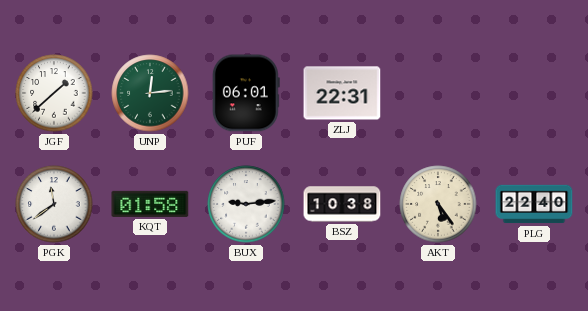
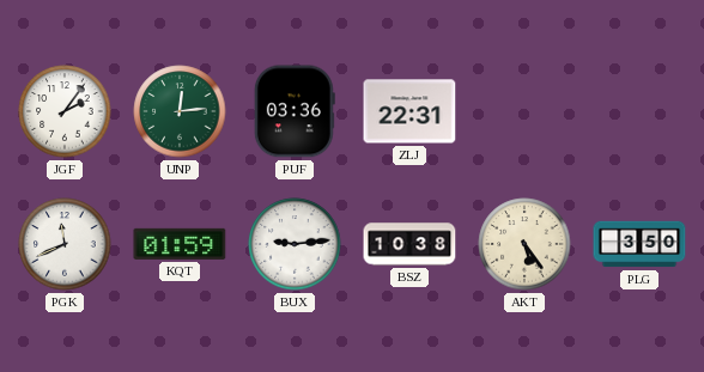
JGF: 1:38 -> 2:06 (65, 111)
PUF: 06:01 -> 03:36 (295, 111)
PGK: 11:39 -> 11:41 (65, 244)
KQT: 01:58 -> 01:59 (180, 244)
PLG: 22:40 -> 3:50 (639, 244)
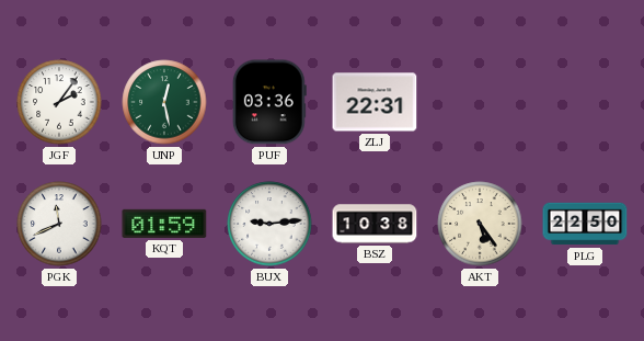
UNP: 12:14 -> 12:28 (164, 102)
PLG: 3:50 -> 22:50 (585, 224)
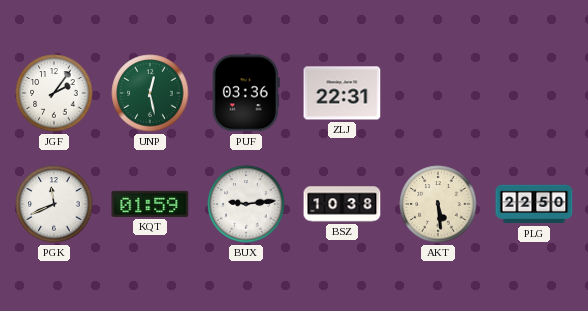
AKT: 5:24 -> 5:29 (438, 204)
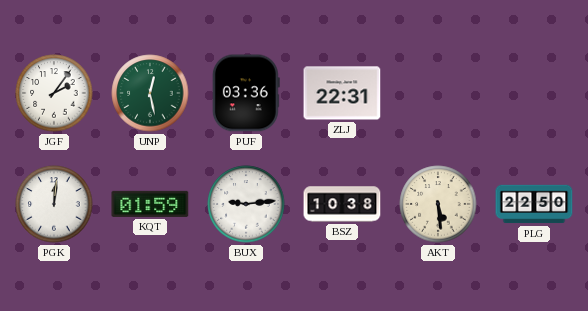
PGK: 11:41 -> 12:01 (54, 204)
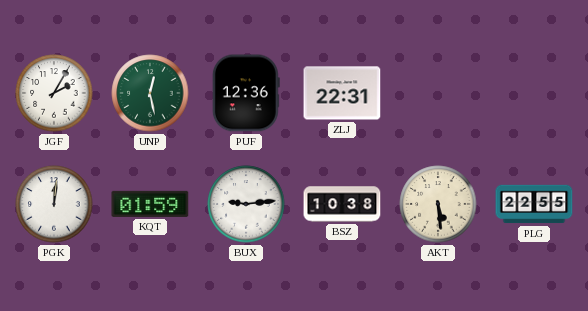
JGF: 2:06 -> 2:05 (54, 93)
PUF: 03:36 -> 12:36 (246, 93)
PLG: 22:50 -> 22:55 (534, 204)
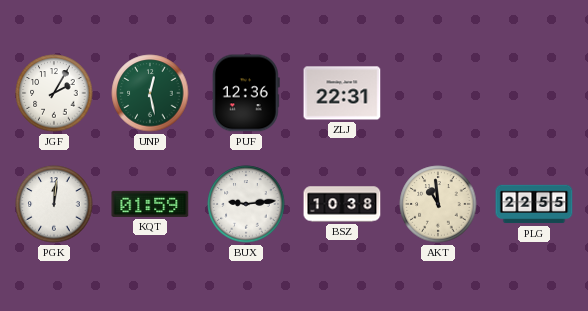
AKT: 5:29 -> 10:59 (438, 204)
